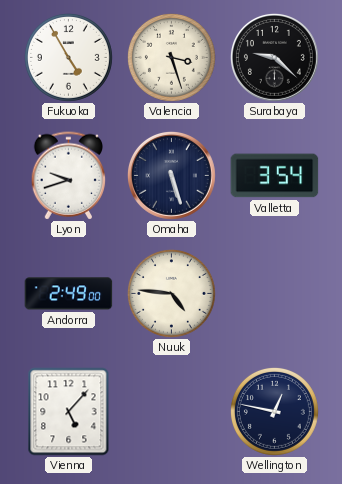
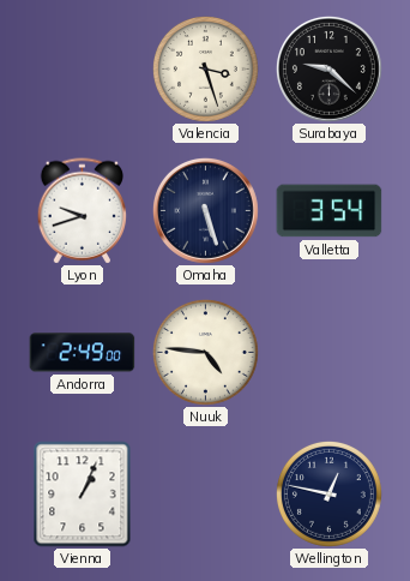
Fukuoka: 4:55 -> none (68, 57)
Vienna: 5:07 -> 1:04 (83, 495)
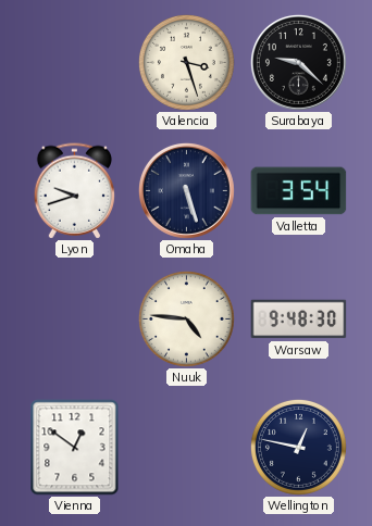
Andorra: 2:49 -> none (83, 353)
Warsaw: none -> 9:48 (299, 320)
Vienna: 1:04 -> 12:51 (75, 448)
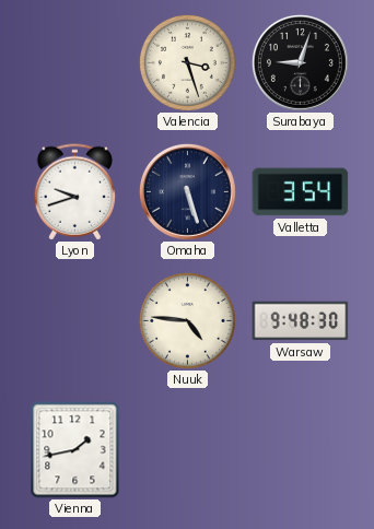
Surabaya: 9:22 -> 9:03 (300, 62)
Vienna: 12:51 -> 1:43 (75, 450)
Wellington: 12:47 -> none (298, 447)
